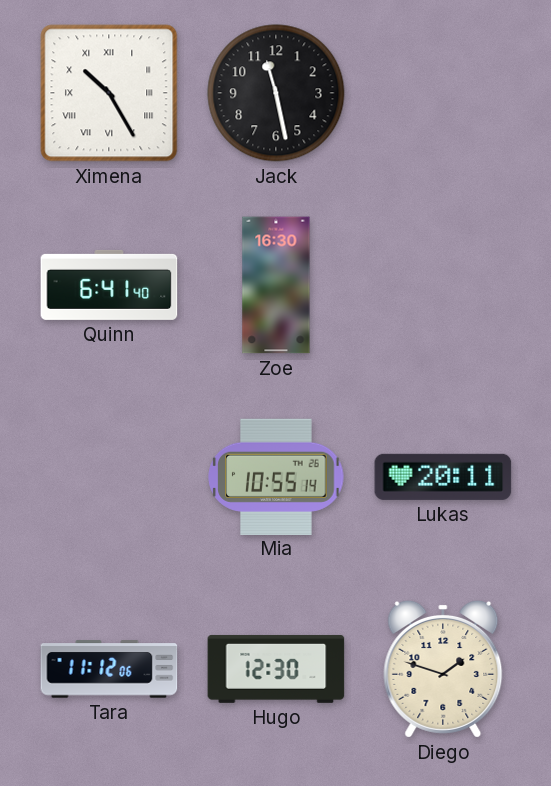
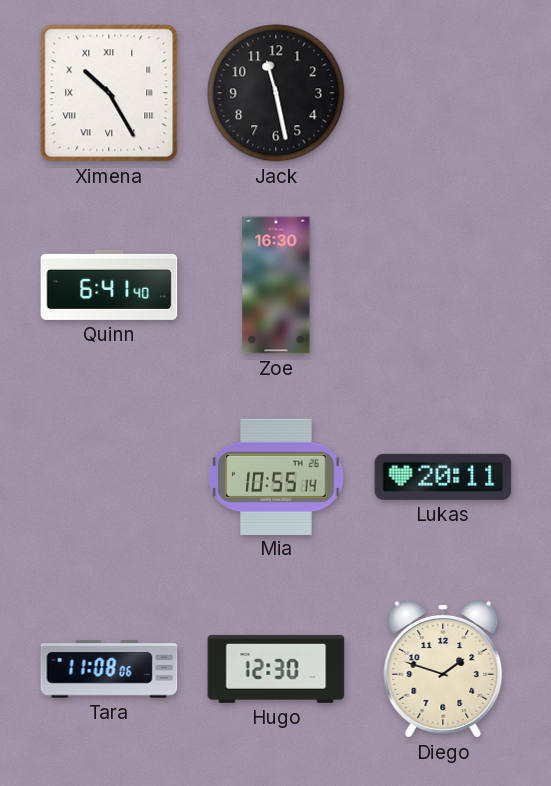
Tara: 11:12 -> 11:08 (109, 669)
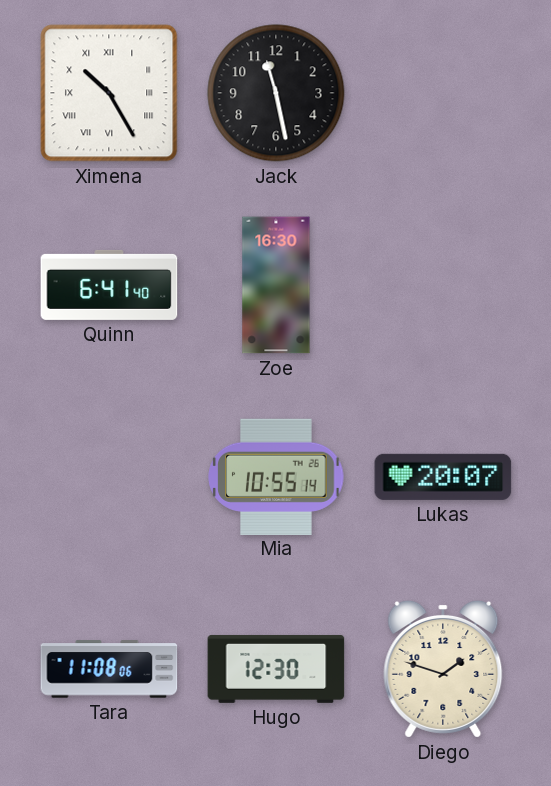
Lukas: 20:11 -> 20:07 (443, 477)
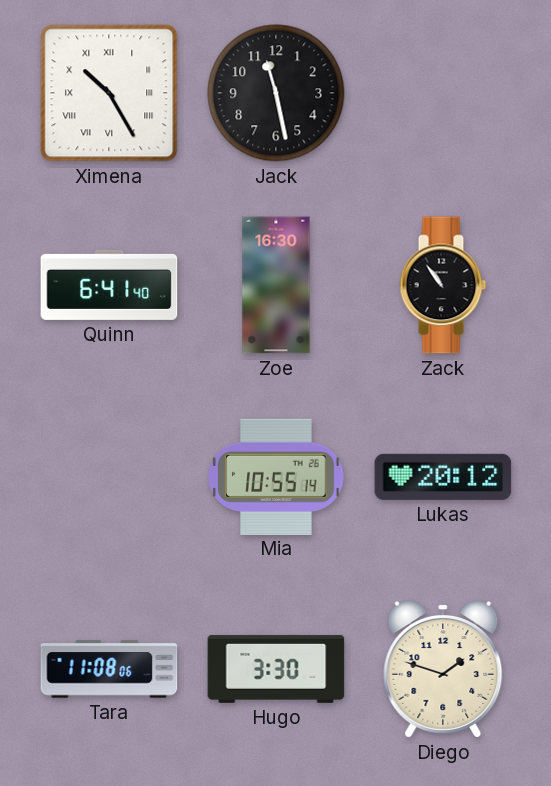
Zack: none -> 10:54 (443, 285)
Lukas: 20:07 -> 20:12 (443, 477)
Hugo: 12:30 -> 3:30 (276, 669)
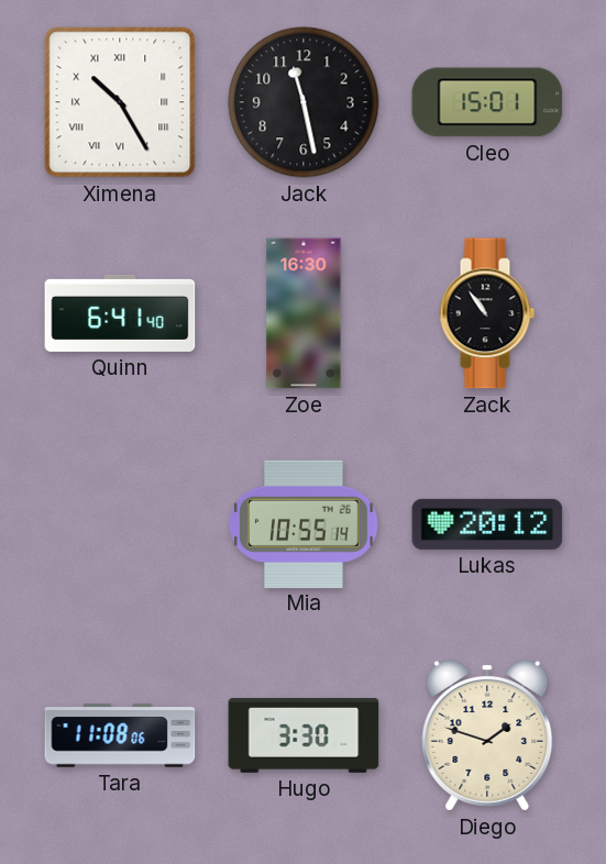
Cleo: none -> 15:01 (487, 102)
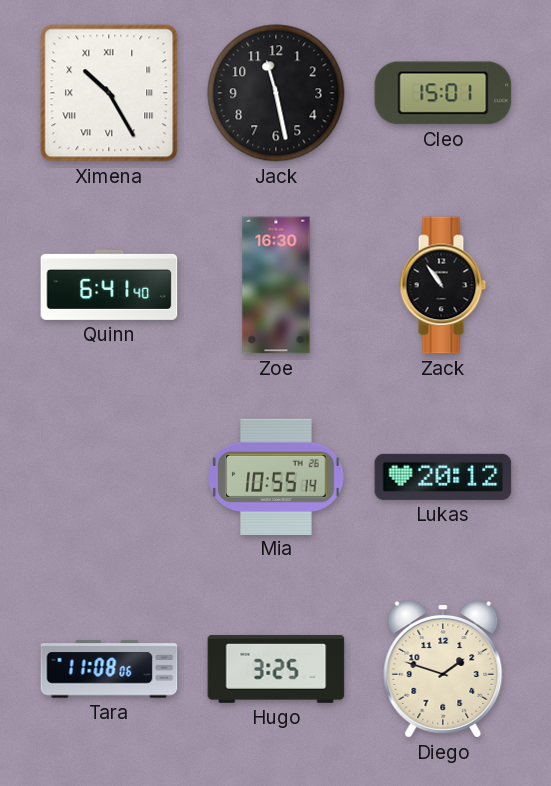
Hugo: 3:30 -> 3:25 (276, 669)
